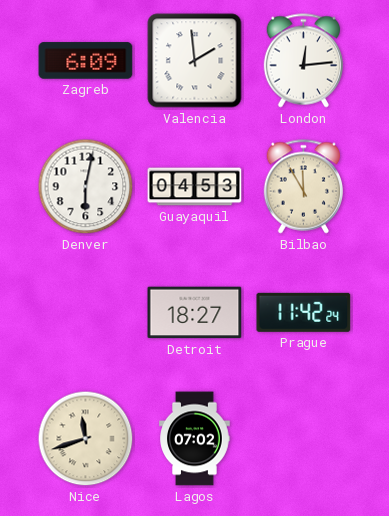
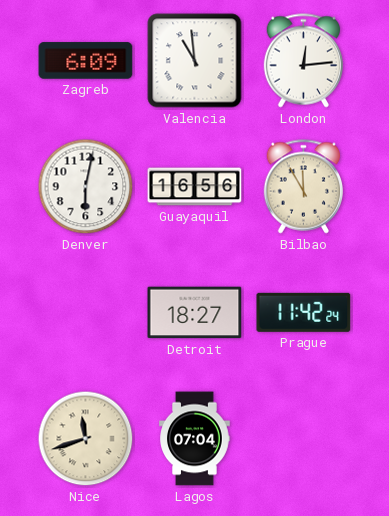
Valencia: 1:59 -> 10:59 (195, 61)
Guayaquil: 04:53 -> 16:56 (195, 187)
Lagos: 07:02 -> 07:04 (195, 439)
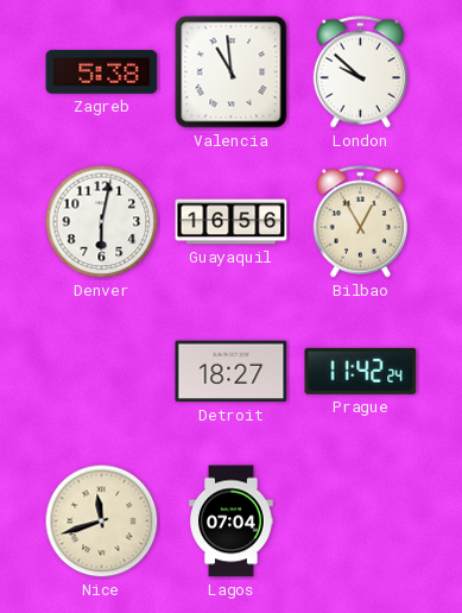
Zagreb: 6:09 -> 5:38 (102, 72)
London: 12:14 -> 9:52 (360, 72)
Bilbao: 11:55 -> 12:55 (360, 222)
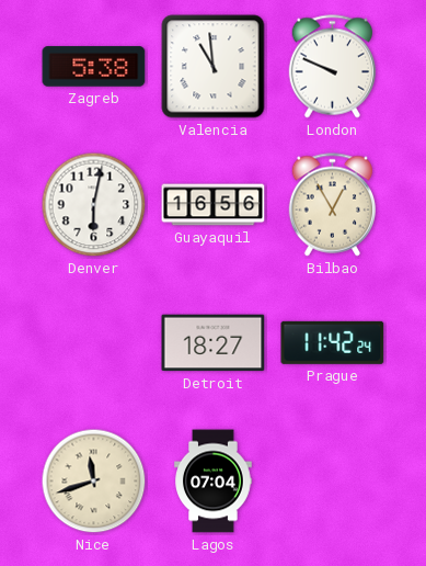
London: 9:52 -> 9:49 (332, 67)
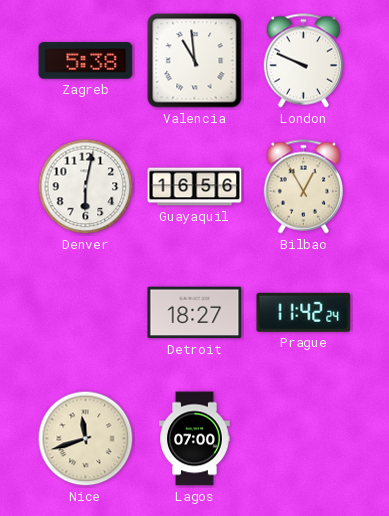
Lagos: 07:04 -> 07:00 (195, 439)
